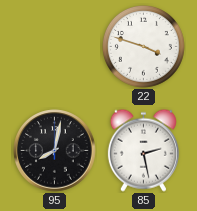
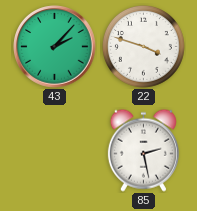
43: none -> 2:07 (55, 47)
95: 8:02 -> none (55, 151)
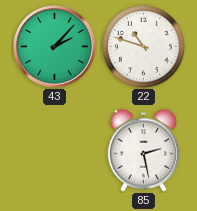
22: 3:48 -> 10:48 (143, 46)
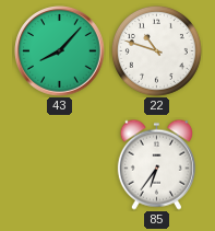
43: 2:07 -> 8:07 (60, 51)
85: 2:28 -> 6:36 (156, 164)
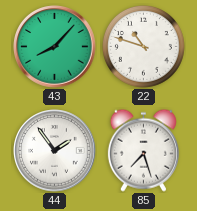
44: none -> 1:54 (55, 151)
85: 6:36 -> 7:27 (143, 150)
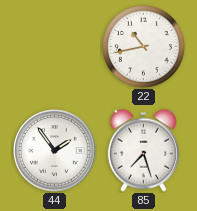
43: 8:07 -> none (55, 47)
22: 10:48 -> 10:43 (143, 46)
